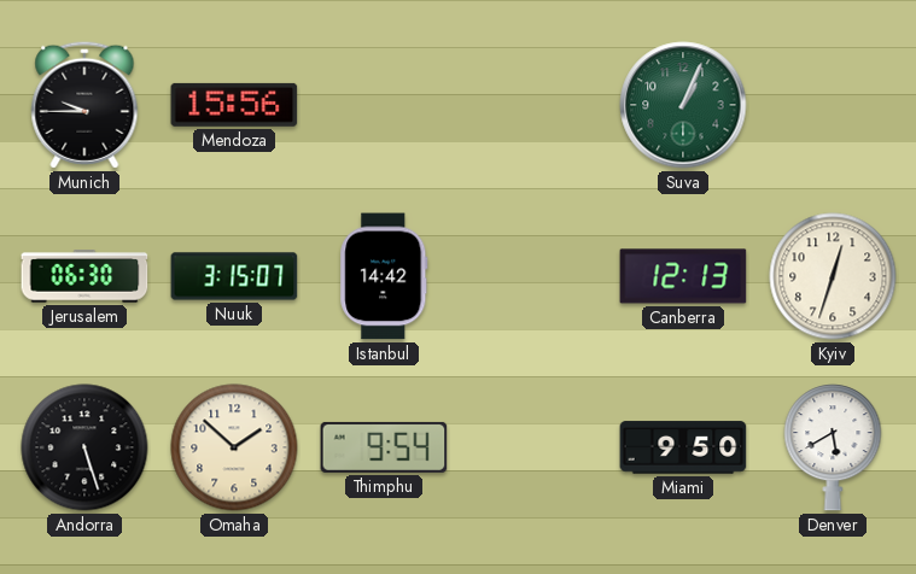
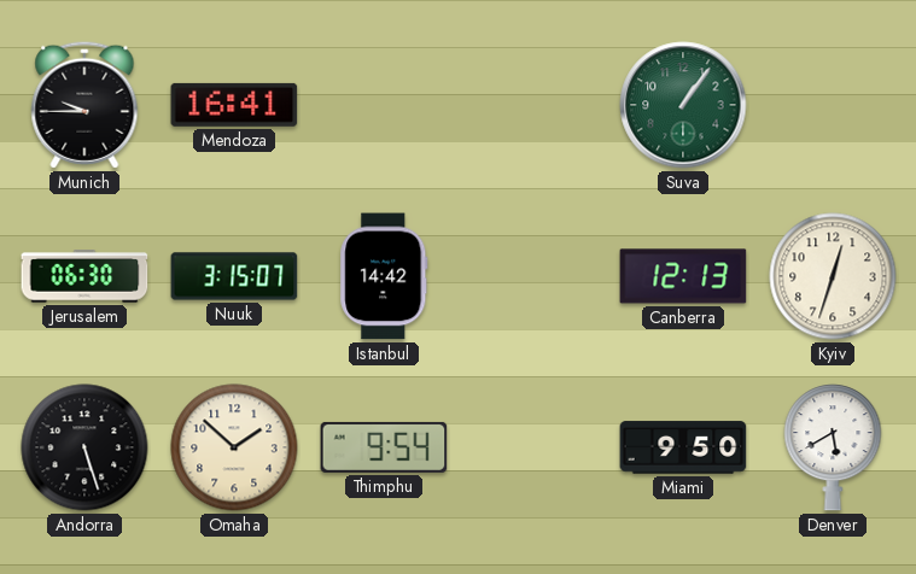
Mendoza: 15:56 -> 16:41 (234, 105)
Suva: 1:04 -> 1:06 (683, 105)
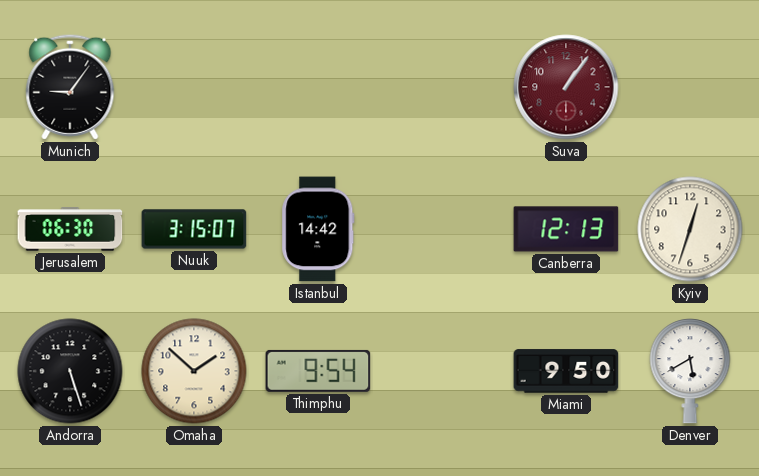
Munich: 9:45 -> 9:06 (70, 87)
Mendoza: 16:41 -> none (234, 105)
Suva dial: green -> burgundy (566, 87)
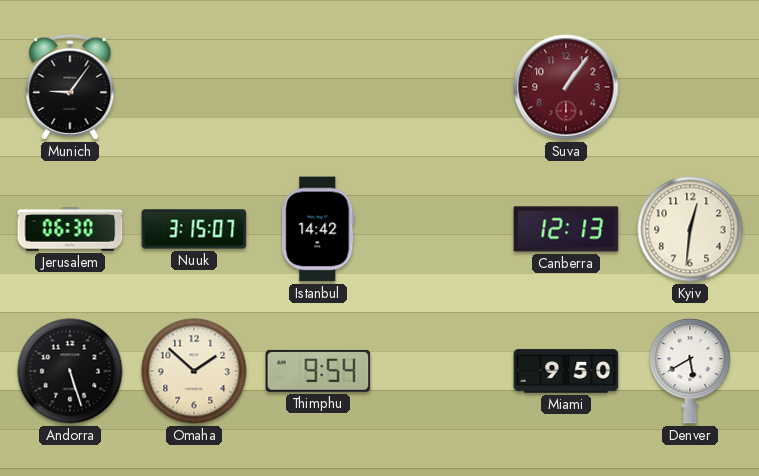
Kyiv: 12:33 -> 12:31 (690, 229)
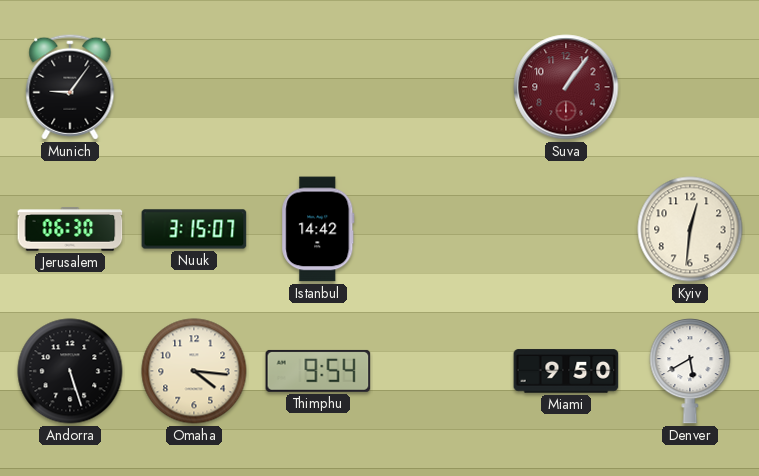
Canberra: 12:13 -> none (566, 229)
Omaha: 1:52 -> 4:16 (194, 371)
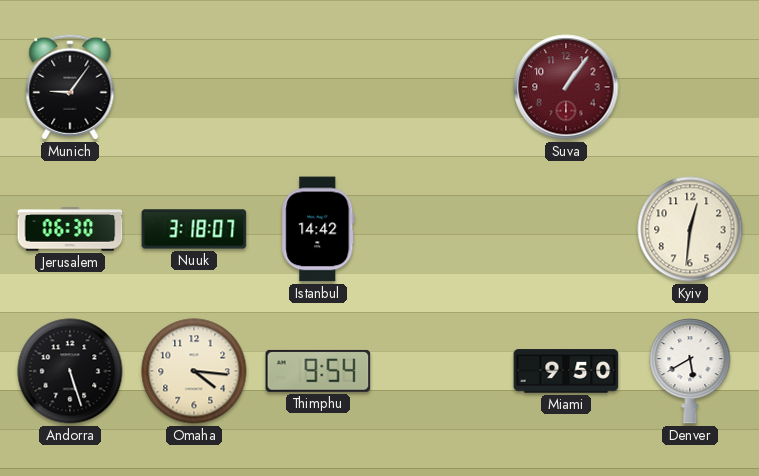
Nuuk: 3:15 -> 3:18 (194, 229)
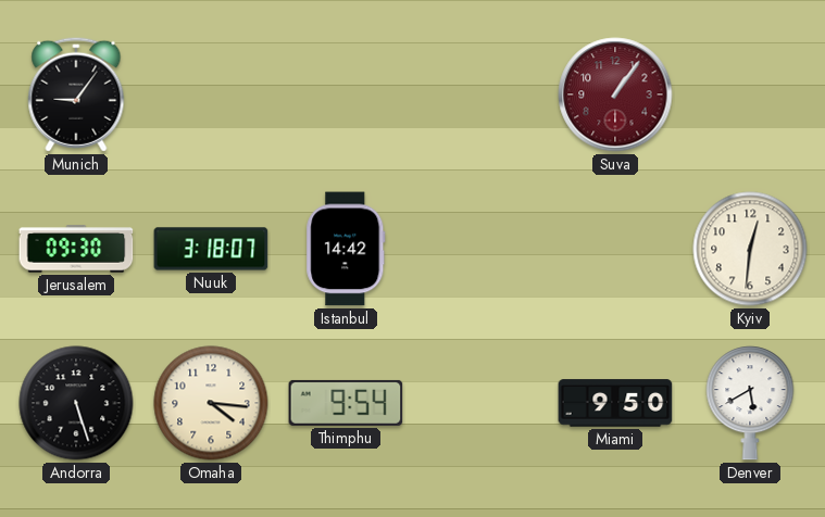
Jerusalem: 06:30 -> 09:30 (76, 249)
